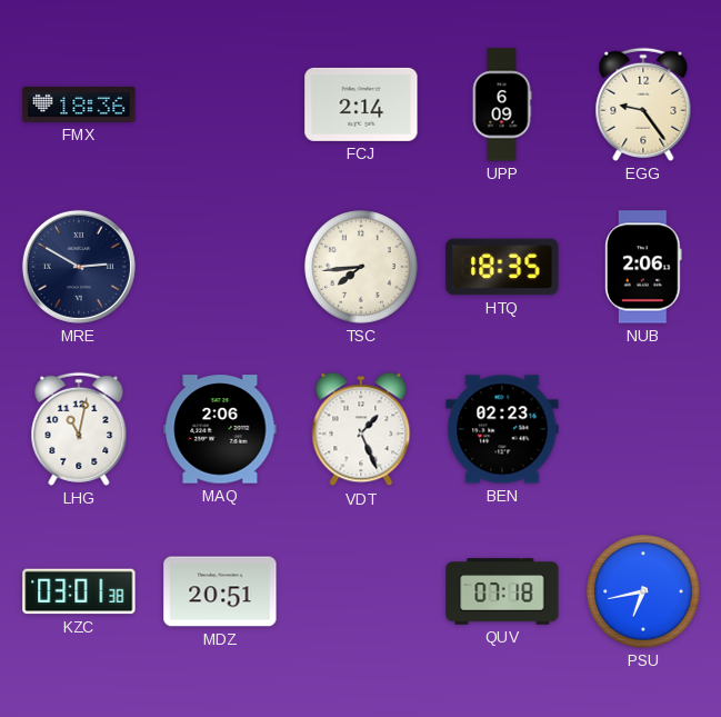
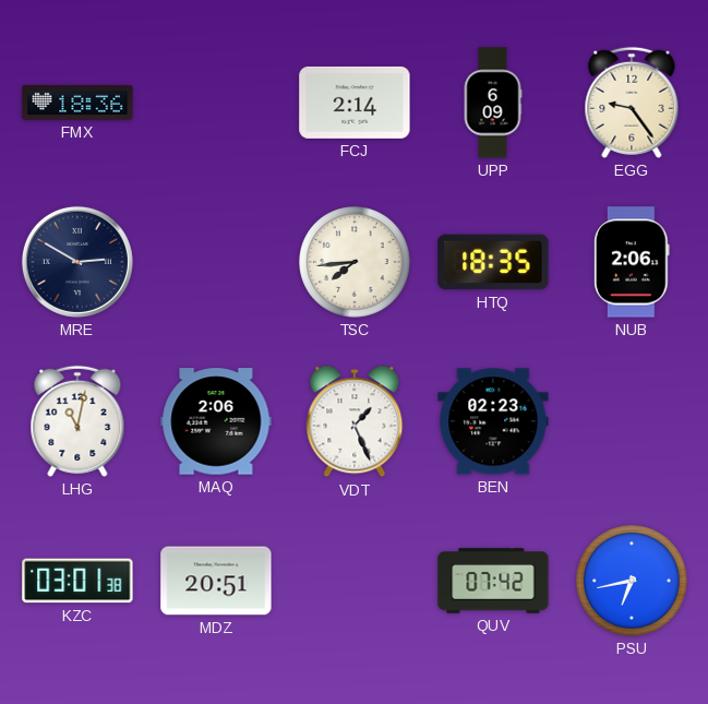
QUV: 07:18 -> 07:42 (493, 581)
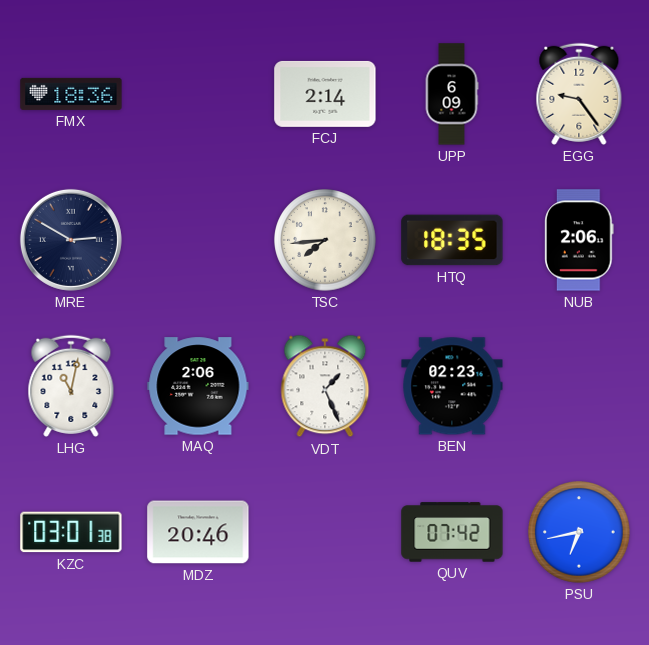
MDZ: 20:51 -> 20:46 (198, 532)
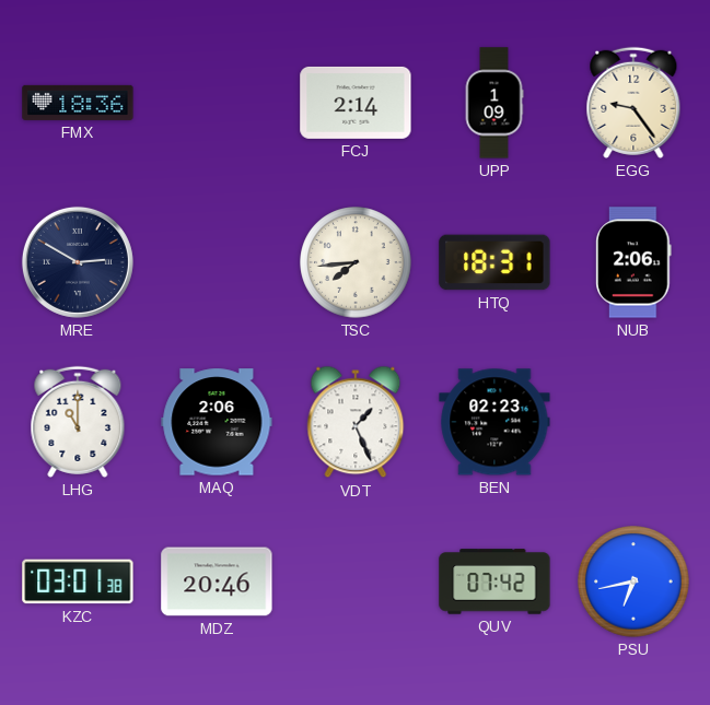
UPP: 6:09 -> 1:09 (494, 103)
HTQ: 18:35 -> 18:31 (494, 262)
LHG: 11:02 -> 11:00 (78, 422)
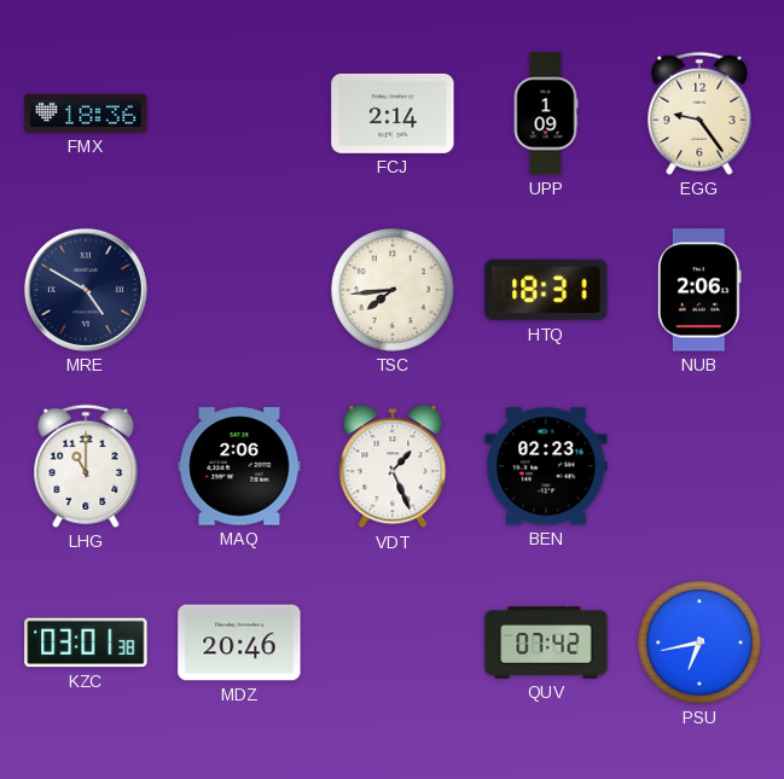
MRE: 2:50 -> 4:50 (86, 290)
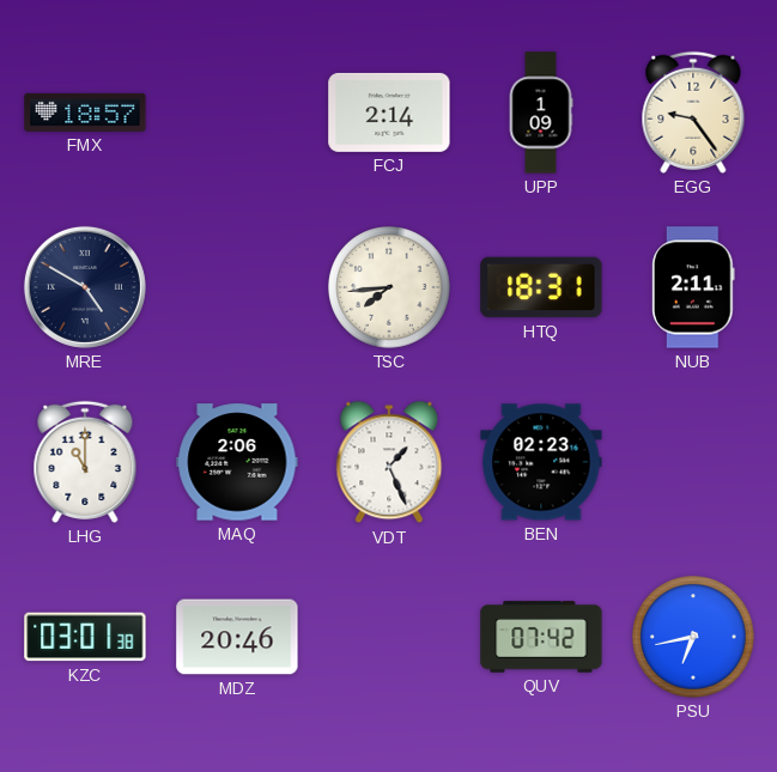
FMX: 18:36 -> 18:57 (85, 113)
NUB: 2:06 -> 2:11 (693, 287)
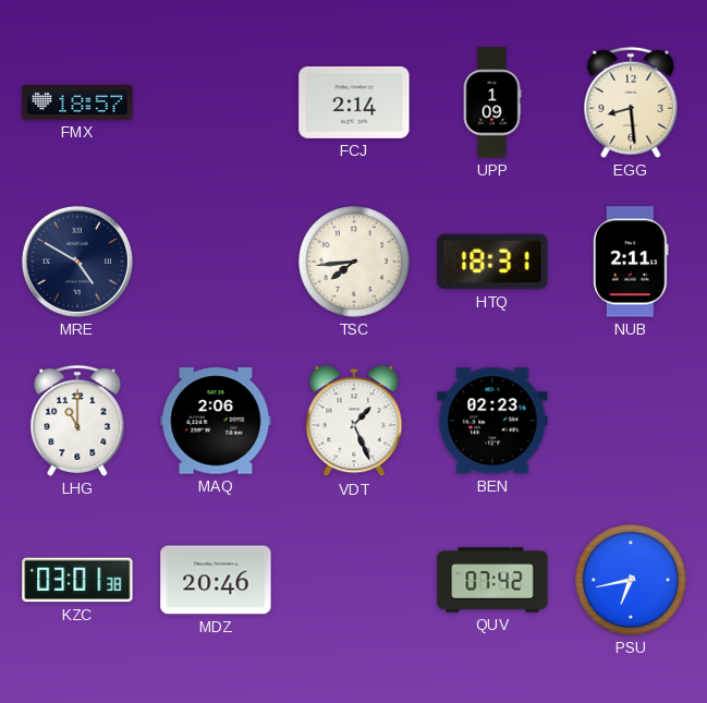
EGG: 9:24 -> 8:29 (631, 102)
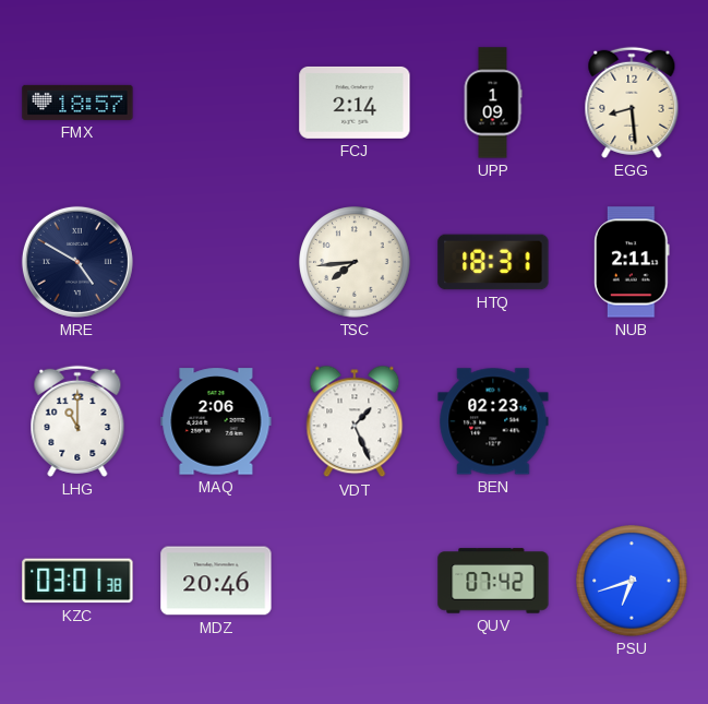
PSU: 6:43 -> 6:42 (632, 581)
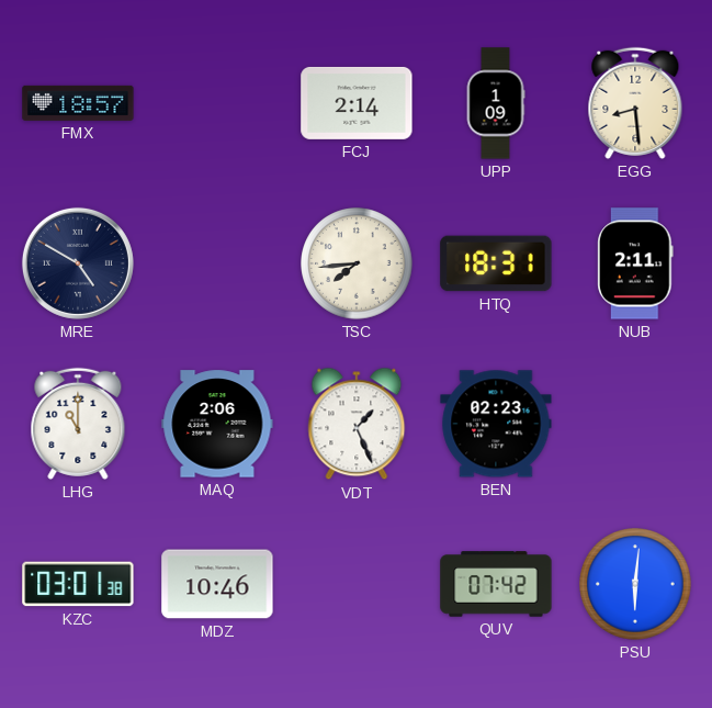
MDZ: 20:46 -> 10:46 (217, 584)
PSU: 6:42 -> 6:01 (635, 584)
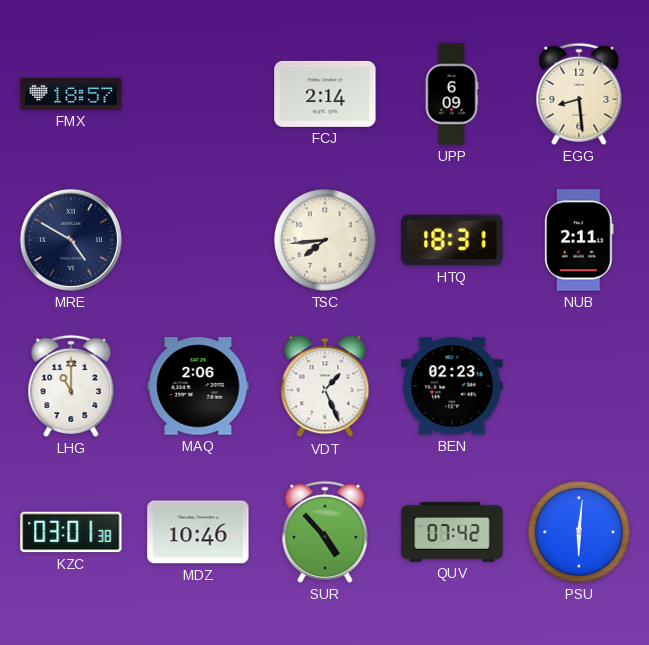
UPP: 1:09 -> 6:09 (452, 94)
SUR: none -> 4:53 (325, 532)
